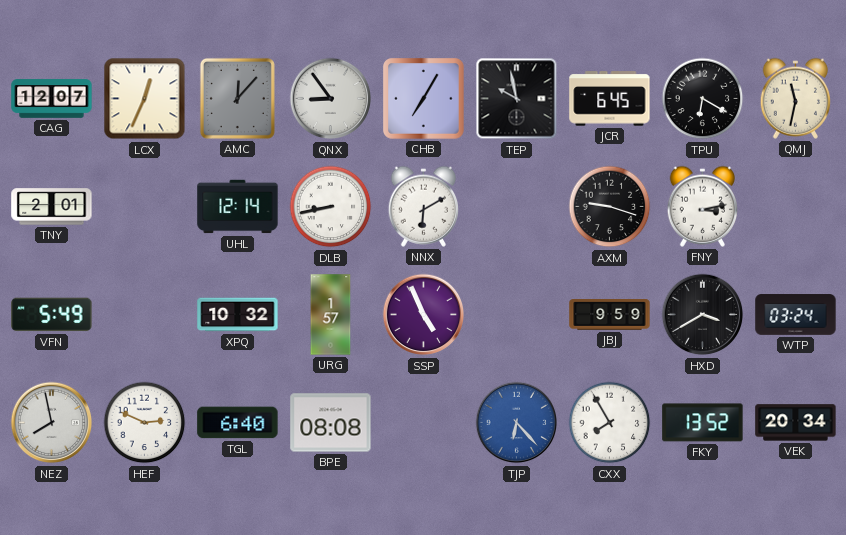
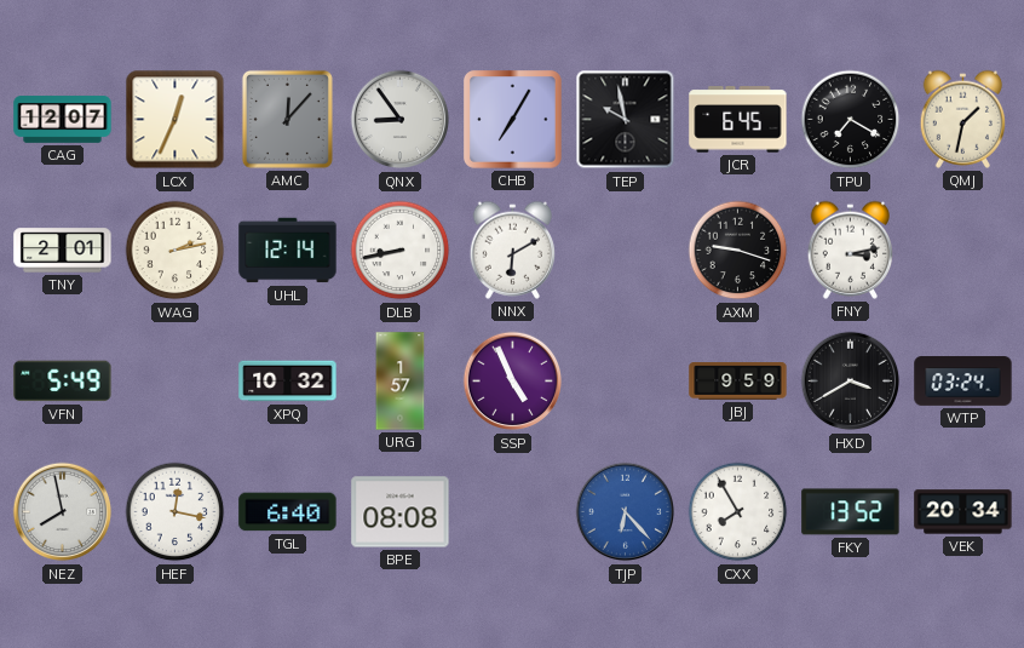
TPU: 6:20 -> 7:20 (851, 120)
QMJ: 11:32 -> 1:32 (963, 119)
WAG: none -> 2:13 (176, 251)
HEF: 2:49 -> 12:17 (176, 512)
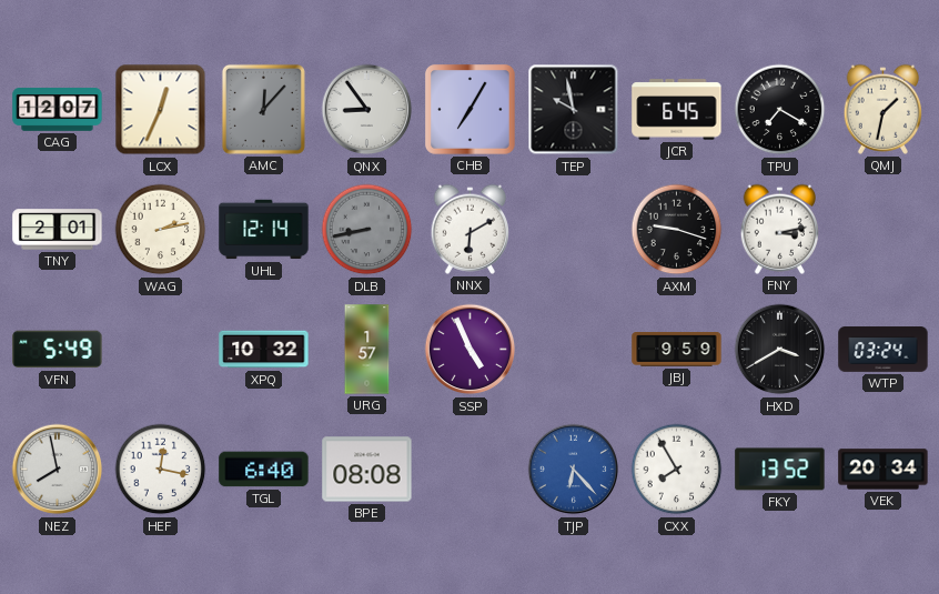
DLB dial: white -> grey (367, 230)
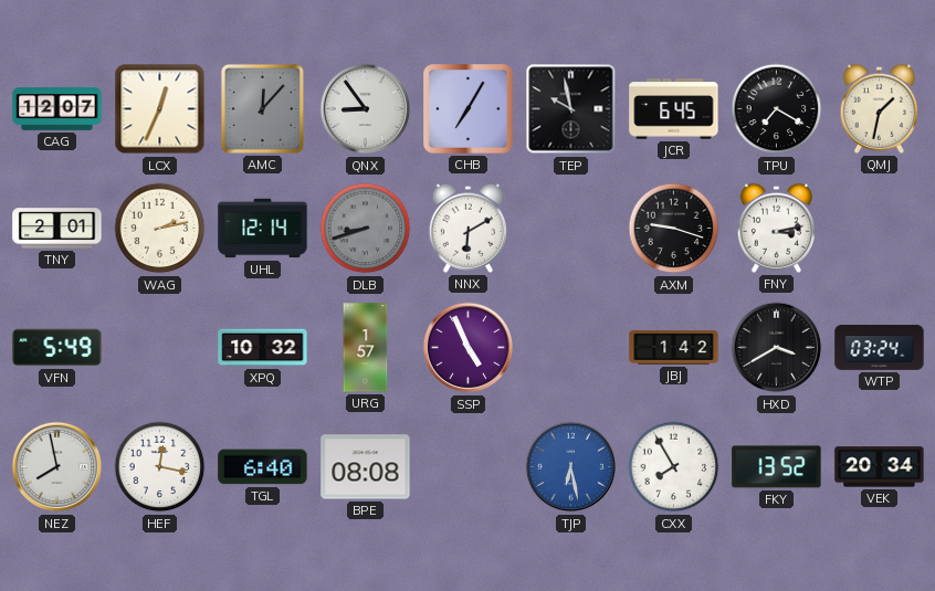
DLB: 8:43 -> 8:42 (366, 229)
JBJ: 9:59 -> 1:42 (674, 348)
TJP: 6:23 -> 6:28 (571, 467)
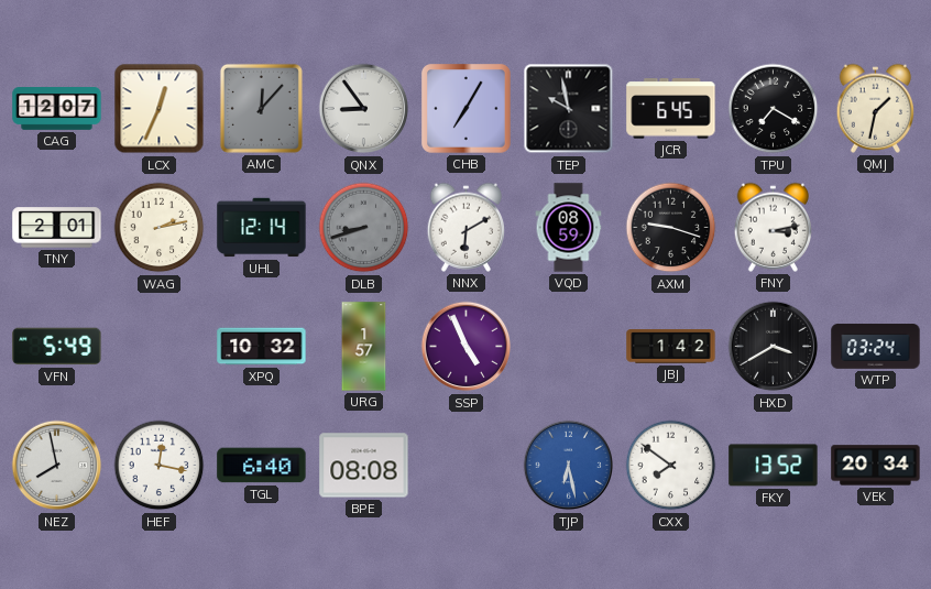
VQD: none -> 08:59 (569, 228)
CXX: 7:55 -> 7:51 (671, 466)
